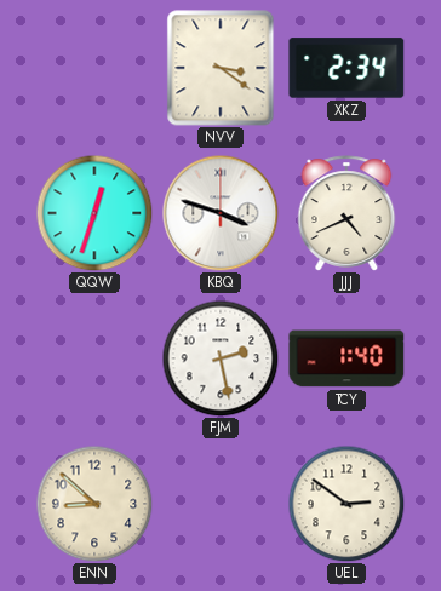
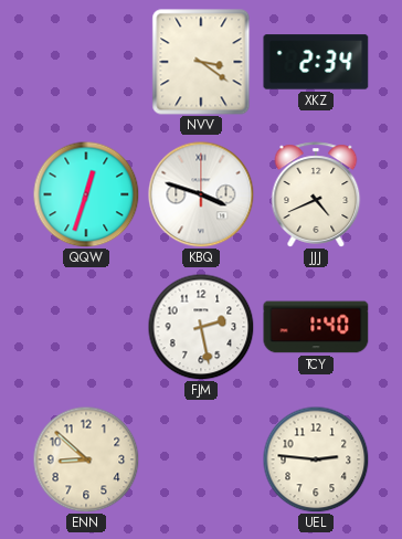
UEL: 2:51 -> 2:46 (316, 459)
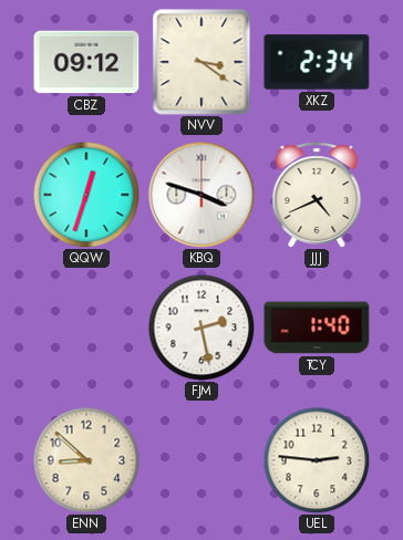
CBZ: none -> 09:12 (86, 62)
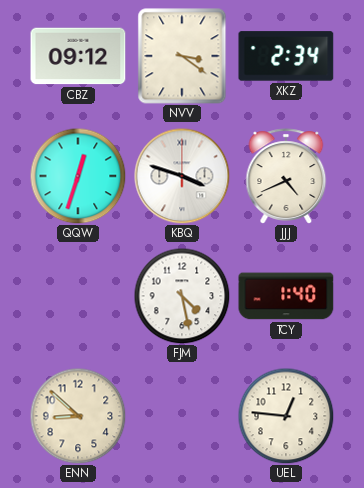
FJM: 2:28 -> 4:28 (182, 296)
UEL: 2:46 -> 12:46 (286, 416)
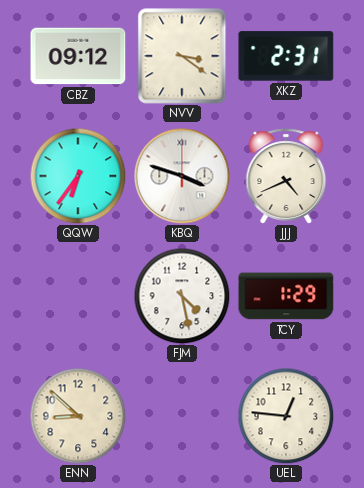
XKZ: 2:34 -> 2:31 (286, 56)
QQW: 12:33 -> 6:36 (78, 176)
TCY: 1:40 -> 1:29 (286, 296)
